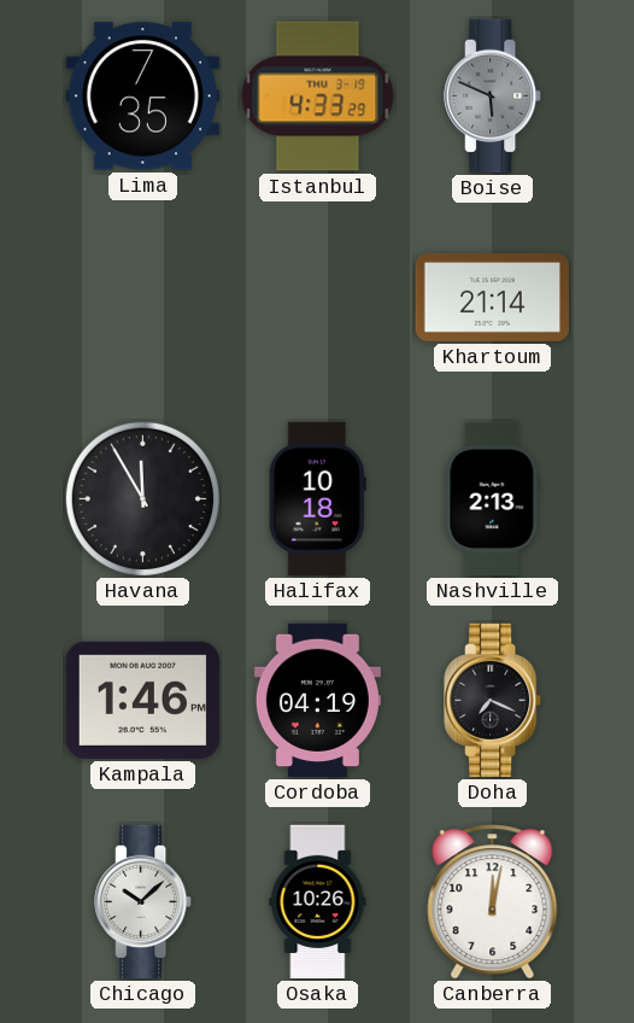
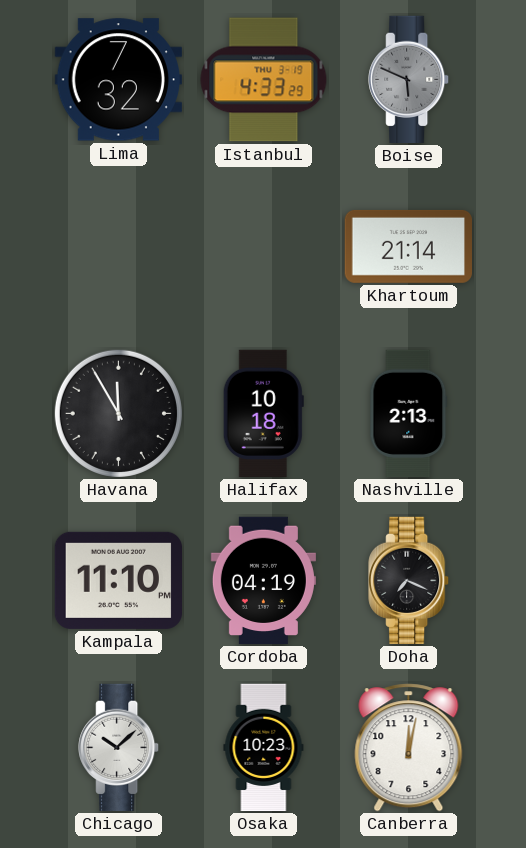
Lima: 7:35 -> 7:32 (118, 80)
Kampala: 1:46 -> 11:10 (118, 580)
Osaka: 10:26 -> 10:23 (264, 748)
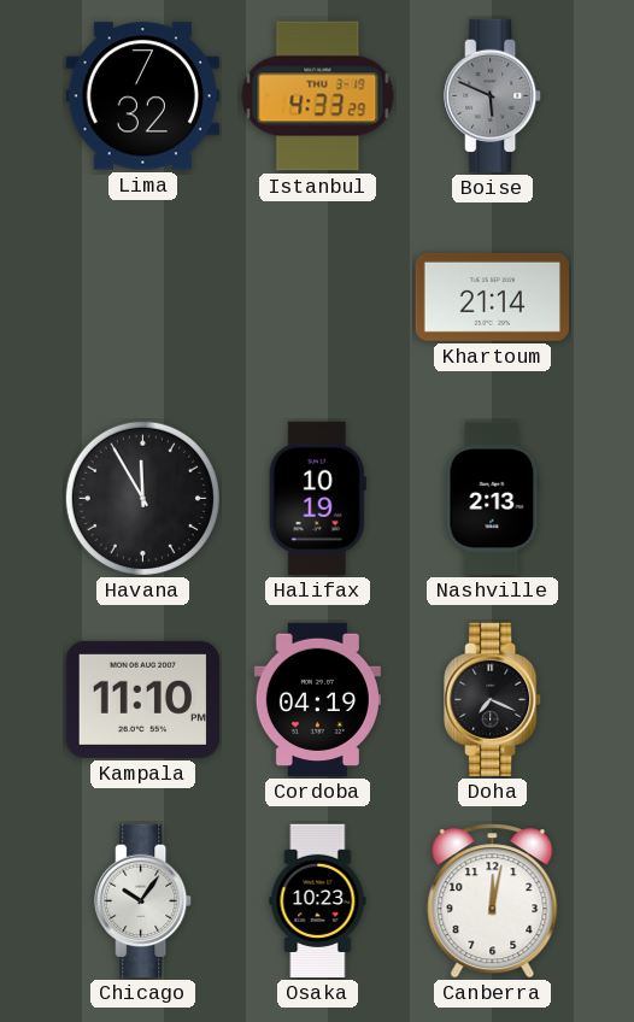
Halifax: 10:18 -> 10:19 (317, 499)
Chicago: 10:08 -> 10:06 (143, 901)
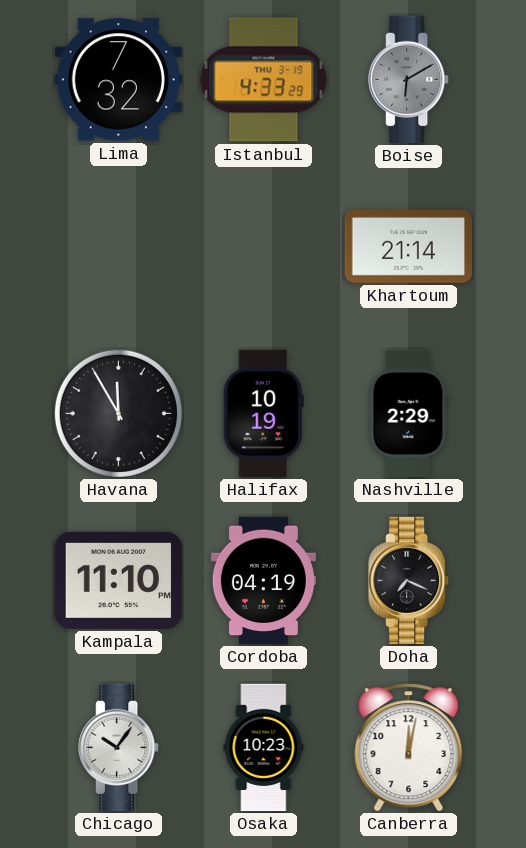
Boise: 5:49 -> 6:10 (409, 80)
Nashville: 2:13 -> 2:29 (409, 414)
